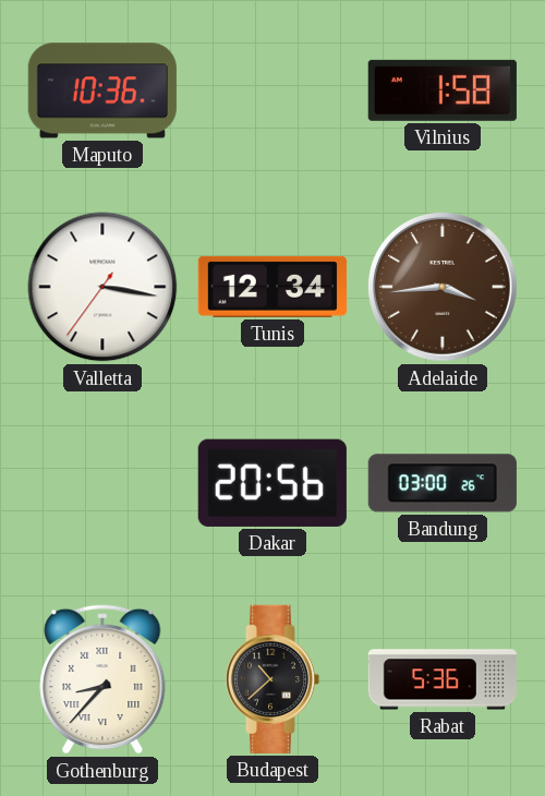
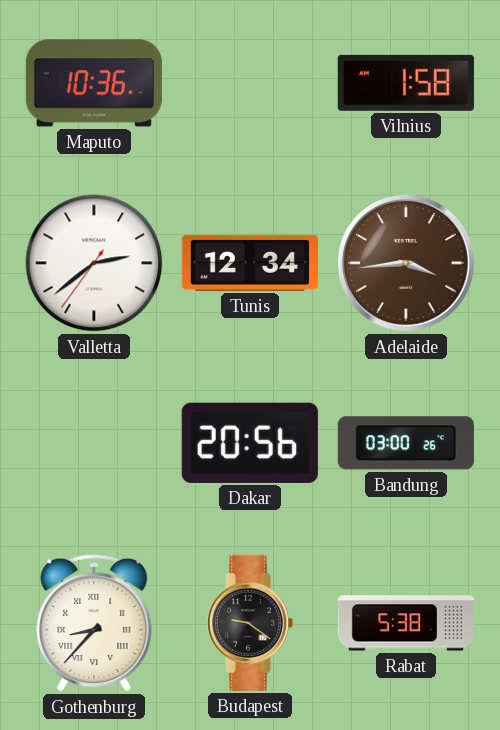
Valletta: 3:16 -> 2:38 (94, 263)
Budapest: 10:38 -> 9:21 (250, 623)
Rabat: 5:36 -> 5:38 (406, 623)
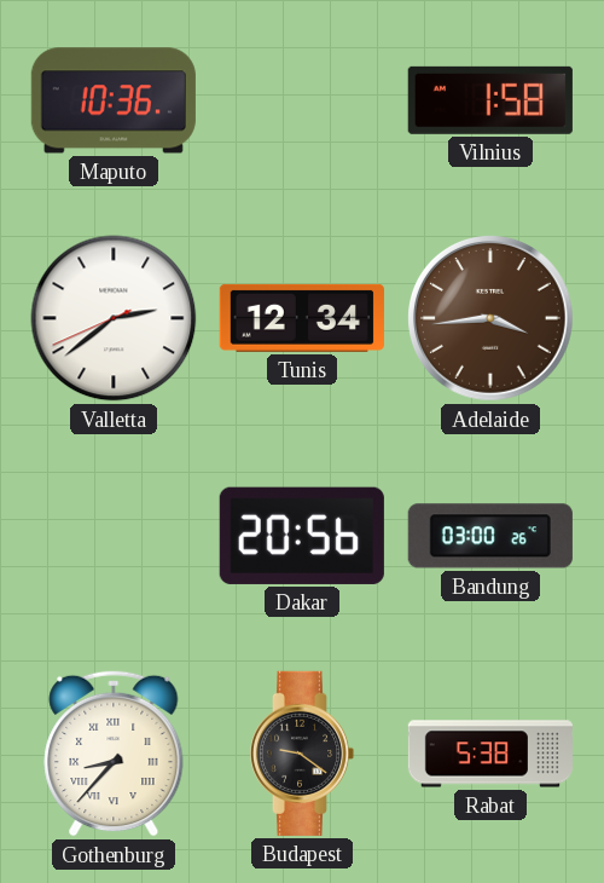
Valletta: 2:38:36 -> 2:38:41 (114, 318)
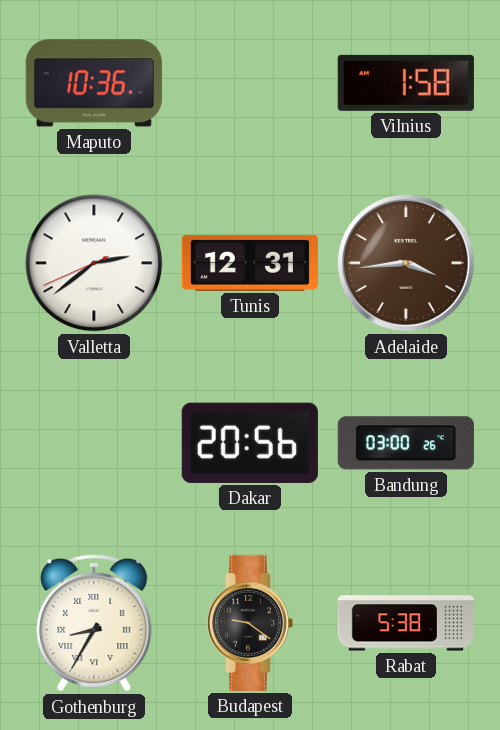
Tunis: 12:34 -> 12:31 (250, 263)
Gothenburg: 8:37 -> 8:35 (94, 623)
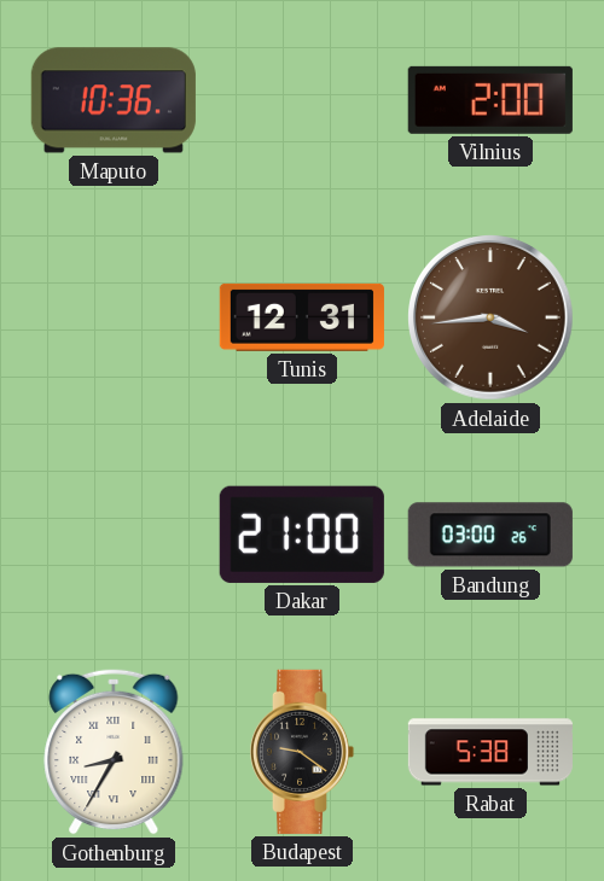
Vilnius: 1:58 -> 2:00 (490, 100)
Valletta: 2:38 -> none (94, 263)
Dakar: 20:56 -> 21:00 (302, 535)
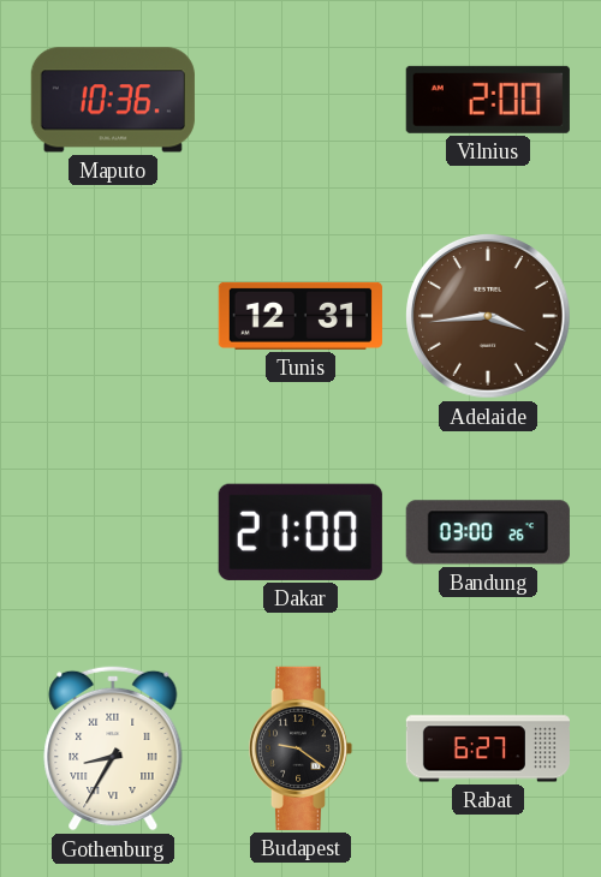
Rabat: 5:38 -> 6:27 (488, 748)
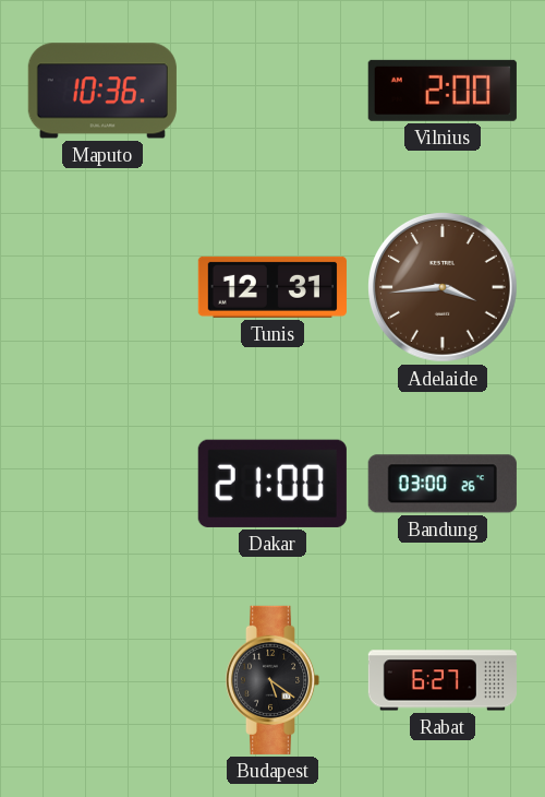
Gothenburg: 8:35 -> none (113, 748)
Budapest: 9:21 -> 5:21 (272, 680)
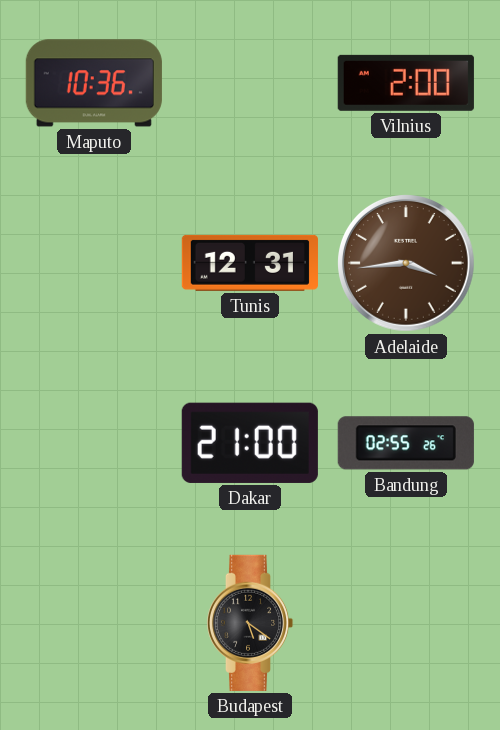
Bandung: 03:00 -> 02:55 (406, 443)
Rabat: 6:27 -> none (443, 680)
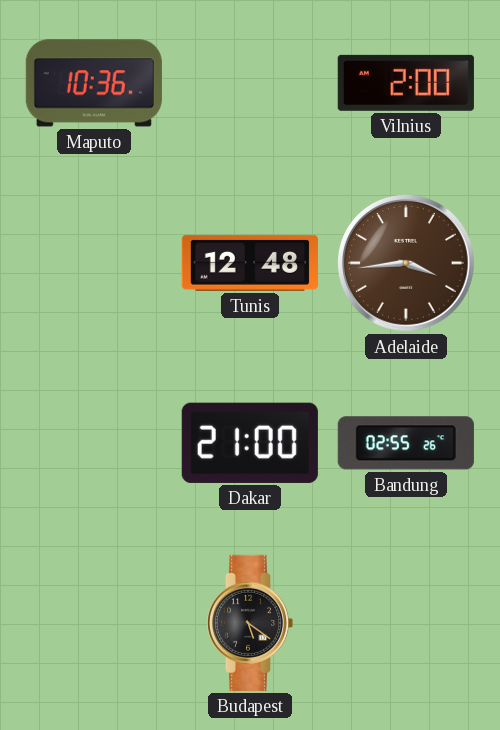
Tunis: 12:31 -> 12:48 (250, 263)
